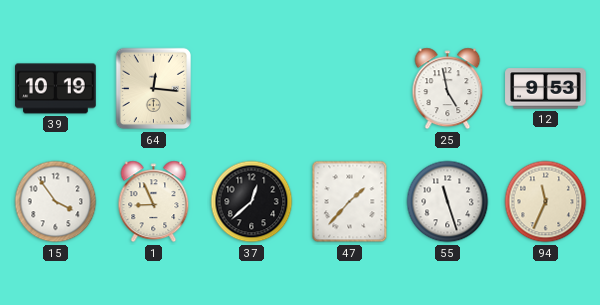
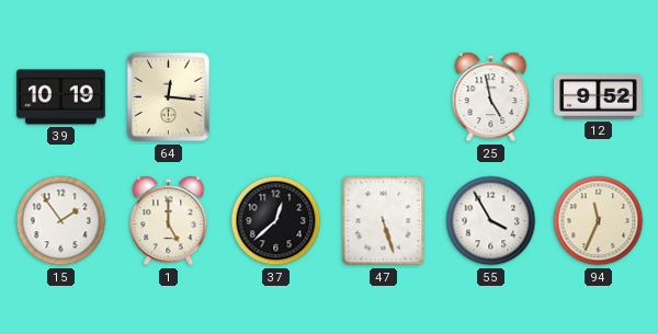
12: 9:53 -> 9:52 (599, 97)
15: 3:54 -> 1:54 (61, 221)
1: 8:56 -> 5:00 (169, 221)
47: 1:37 -> 5:27 (384, 221)
55: 11:27 -> 3:55 (491, 221)
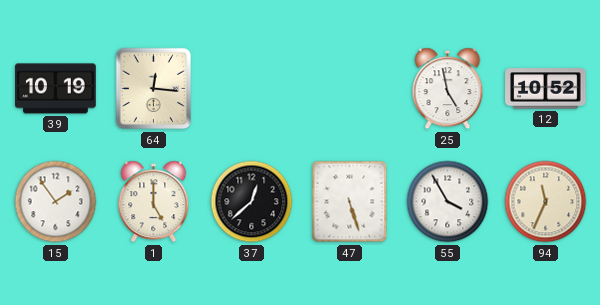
12: 9:52 -> 10:52 (546, 89)
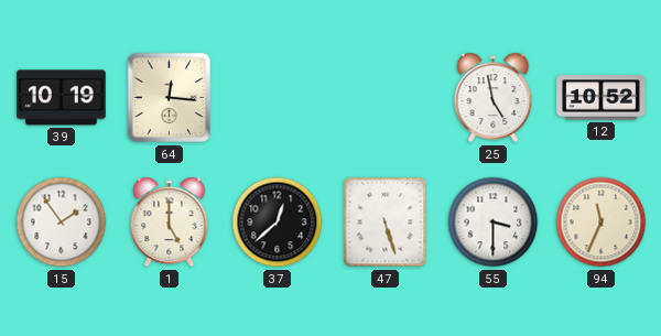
55: 3:55 -> 3:30 (494, 223)
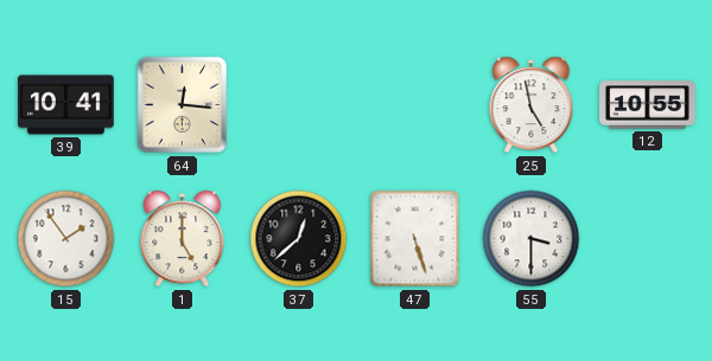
39: 10:19 -> 10:41 (66, 105)
12: 10:52 -> 10:55 (648, 105)
94: 11:34 -> none (602, 223)
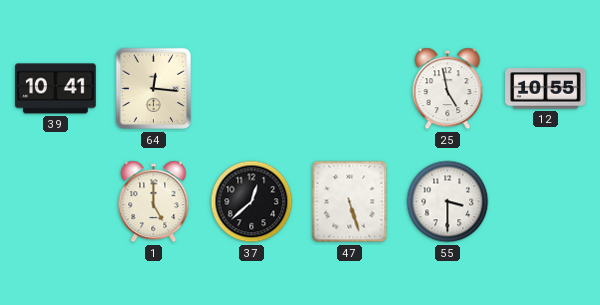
15: 1:54 -> none (66, 239)
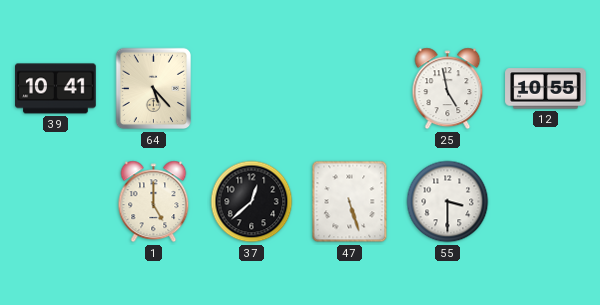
64: 12:16 -> 5:23 (154, 89)
